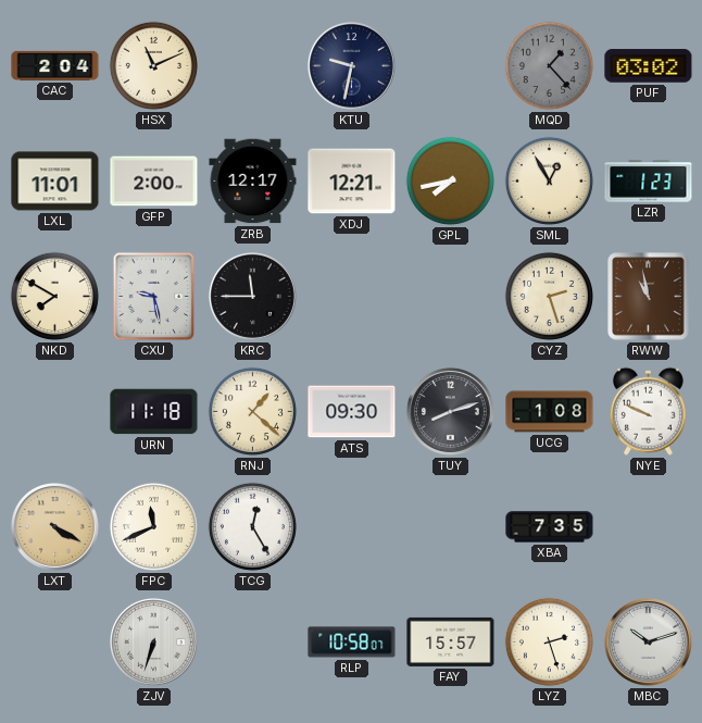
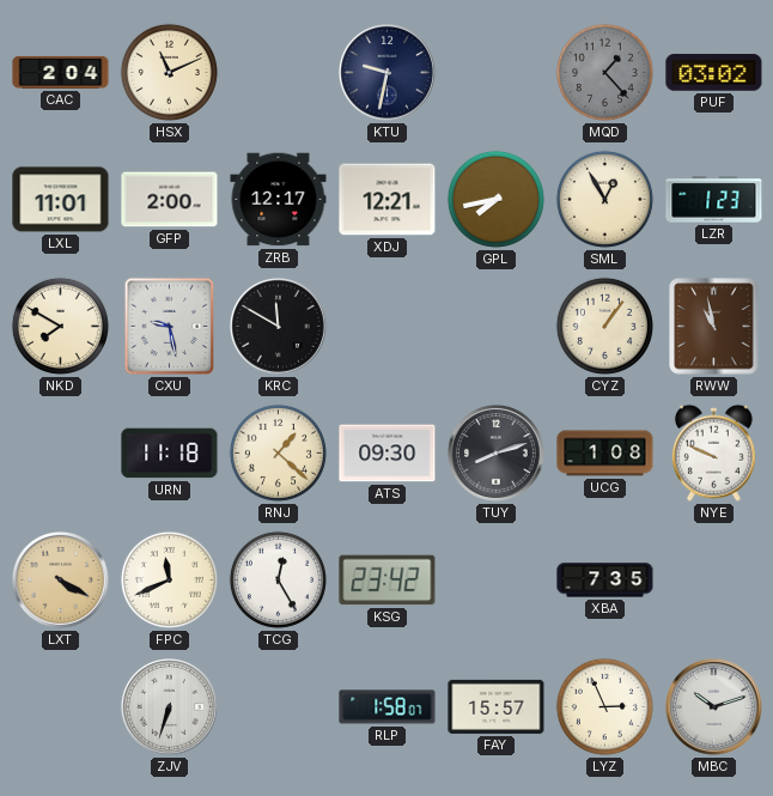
KRC: 11:45 -> 11:50 (278, 326)
CYZ: 2:27 -> 1:06 (604, 326)
KSG: none -> 23:42 (388, 581)
RLP: 10:58 -> 1:58 (388, 707)
LYZ: 2:27 -> 2:56 (604, 706)
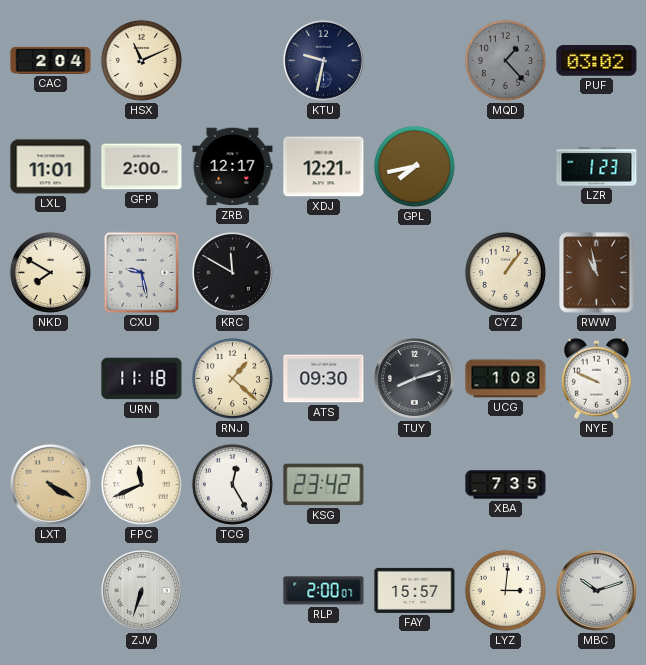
SML: 12:55 -> none (604, 199)
RLP: 1:58 -> 2:00 (324, 591)
LYZ: 2:56 -> 3:01 (505, 590)
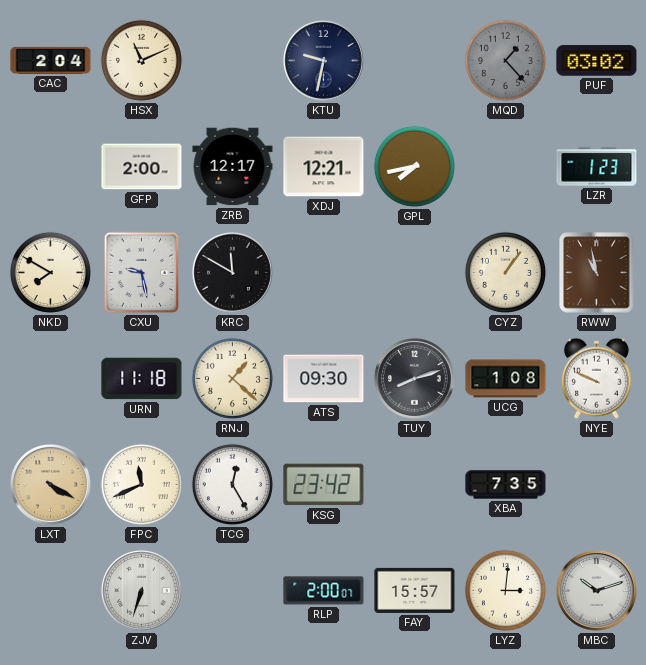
LXL: 11:01 -> none (51, 167)
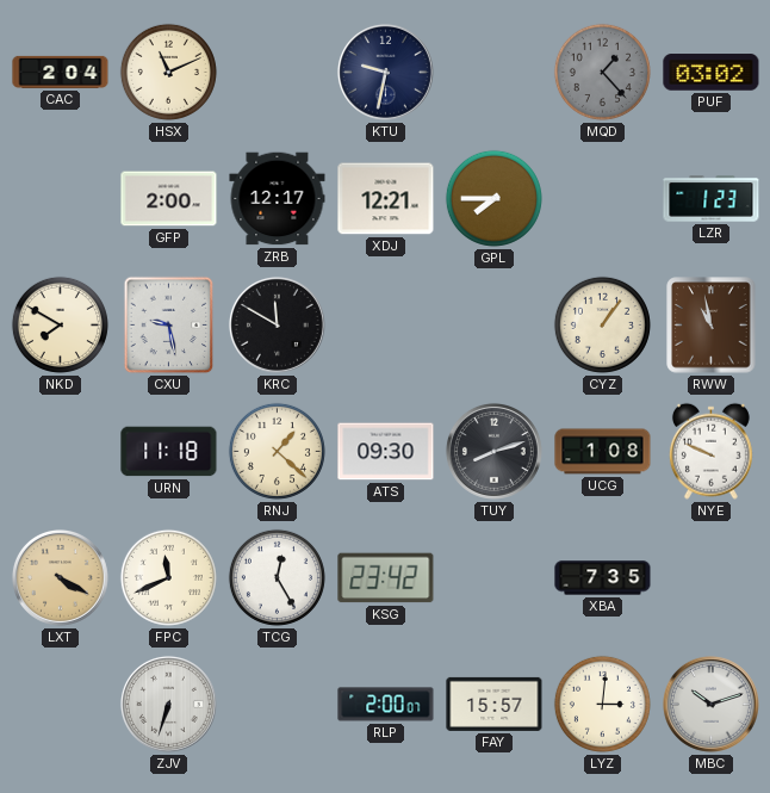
GPL: 7:43 -> 7:45 (493, 198)
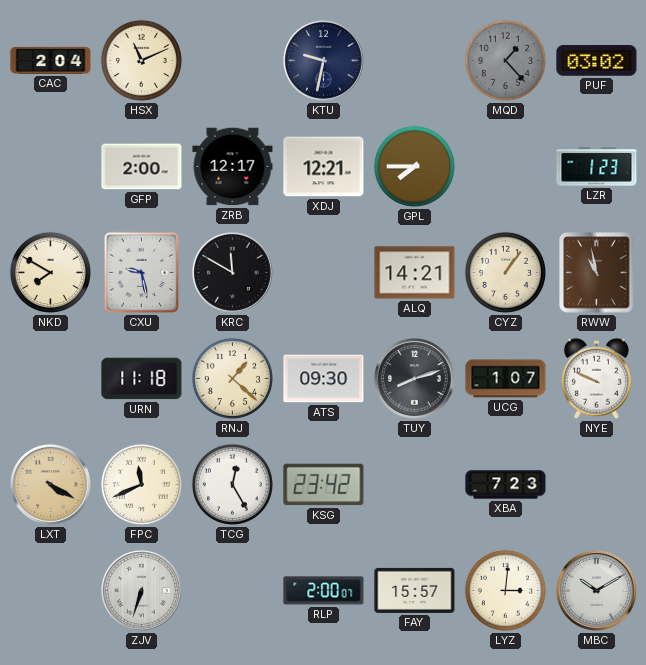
ALQ: none -> 14:21 (415, 273)
UCG: 1:08 -> 1:07 (506, 379)
XBA: 7:35 -> 7:23 (506, 485)
MBC: 10:12 -> 10:10 (596, 590)
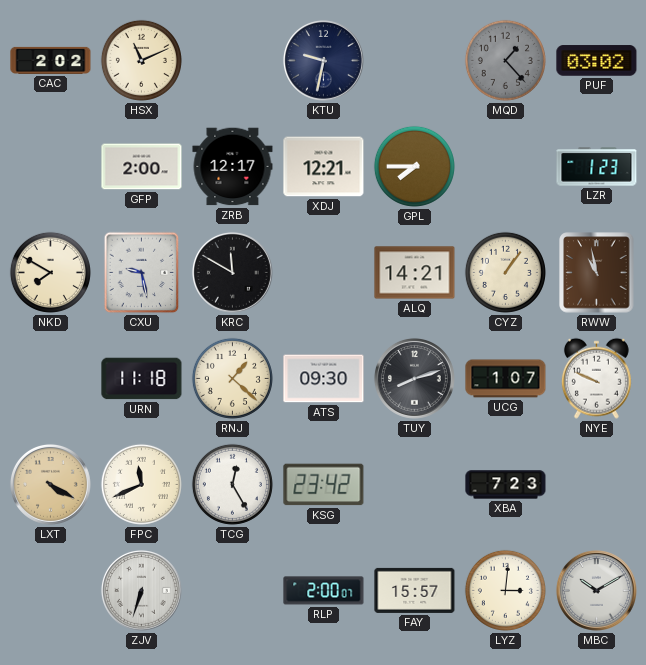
CAC: 2:04 -> 2:02 (51, 60)
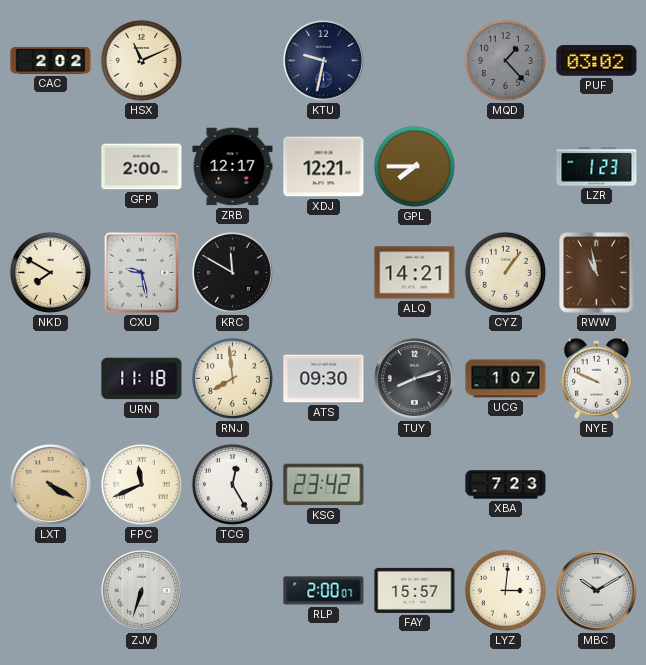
RNJ: 1:22 -> 7:59 (232, 378)
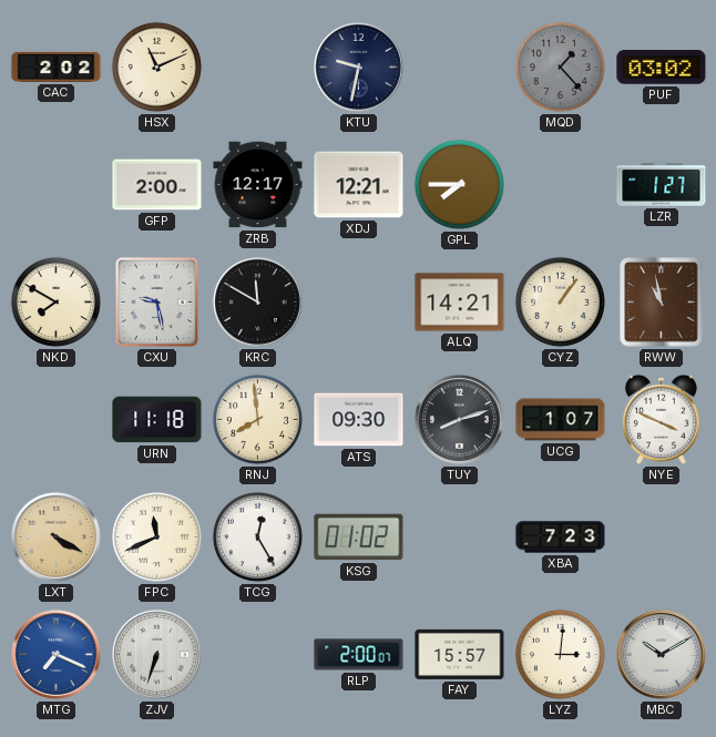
LZR: 1:23 -> 1:27 (662, 185)
NYE: 9:49 -> 3:49 (661, 419)
KSG: 23:42 -> 01:02 (359, 538)
MTG: none -> 7:19 (55, 654)
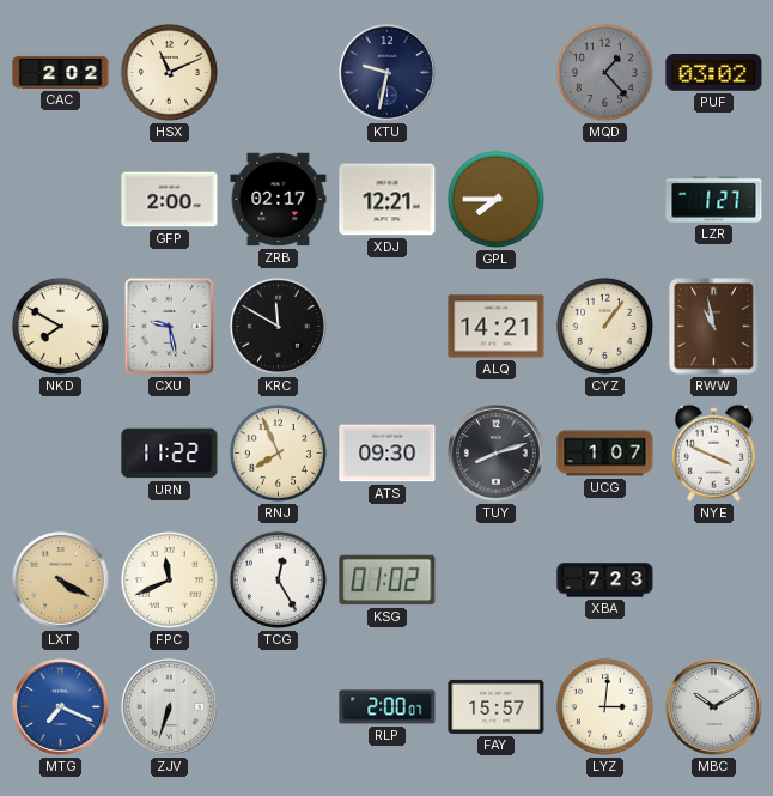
ZRB: 12:17 -> 02:17 (279, 200)
URN: 11:18 -> 11:22 (170, 454)
RNJ: 7:59 -> 7:56 (278, 452)
